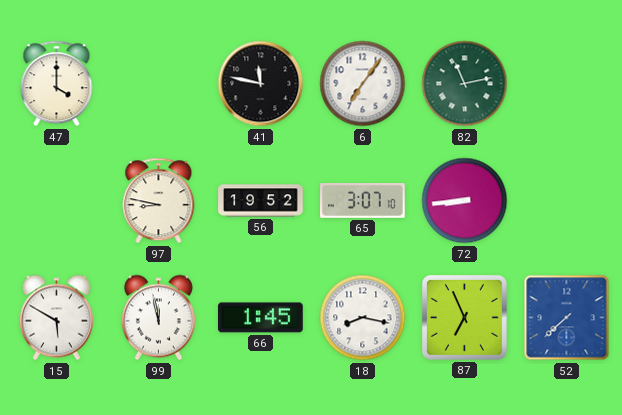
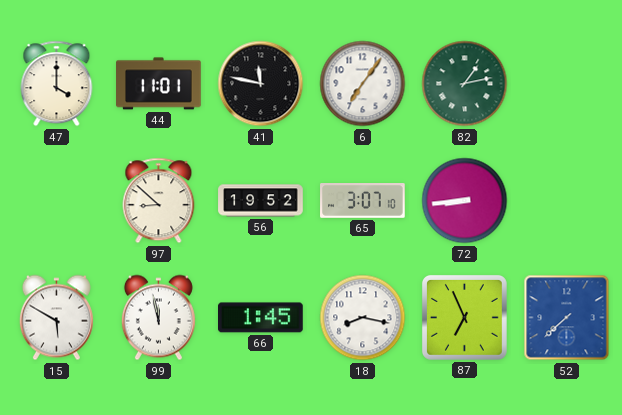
44: none -> 11:01 (159, 84)
82: 11:13 -> 1:13 (465, 84)
97: 8:47 -> 8:52 (159, 201)
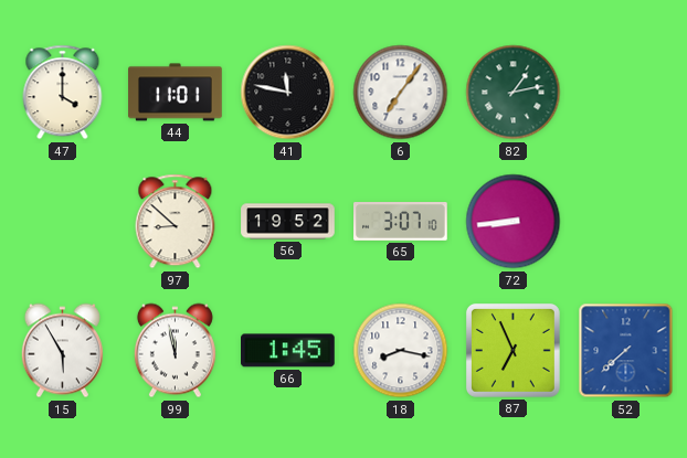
15: 5:50 -> 5:55 (62, 351)
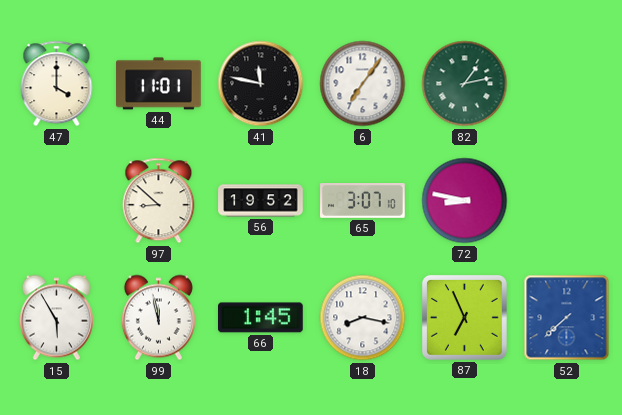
72: 8:44 -> 8:47 (465, 201)
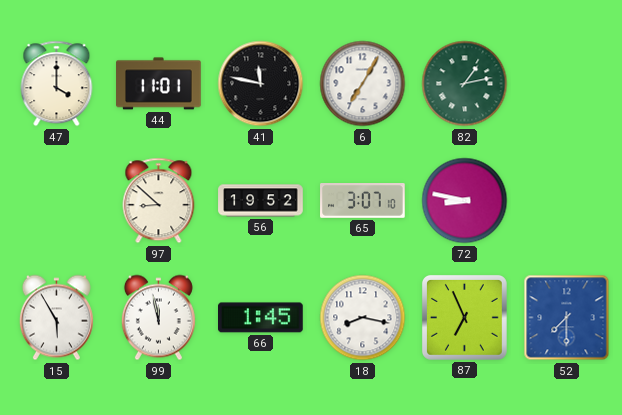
6: 7:06 -> 7:05 (363, 84)
52: 7:38 -> 7:30 (567, 318)
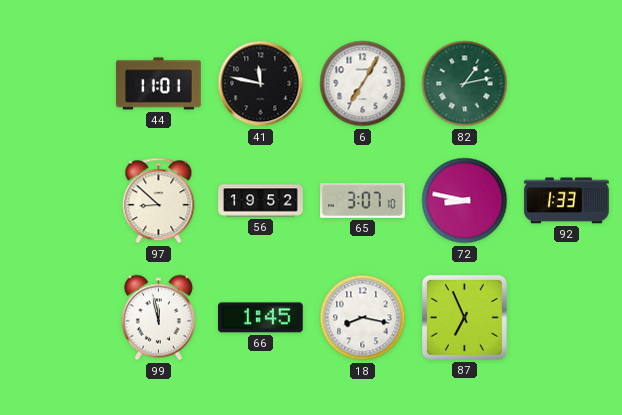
47: 4:00 -> none (57, 84)
92: none -> 1:33 (567, 201)
15: 5:55 -> none (56, 318)
52: 7:30 -> none (567, 318)
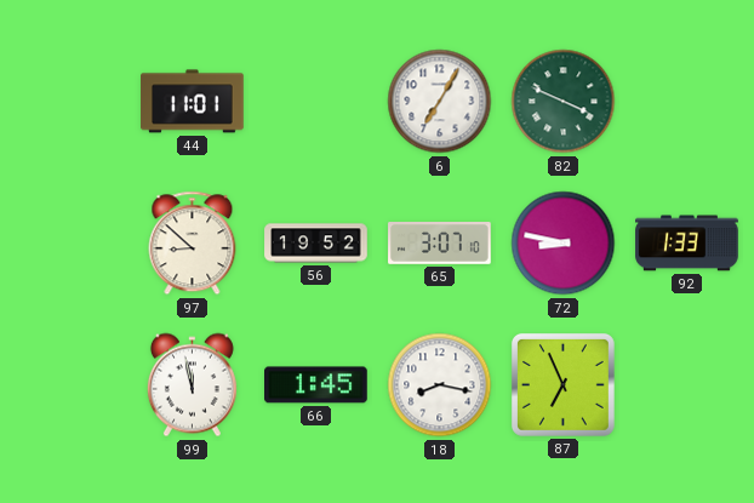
41: 11:47 -> none (261, 84)
82: 1:13 -> 3:49 (564, 102)
